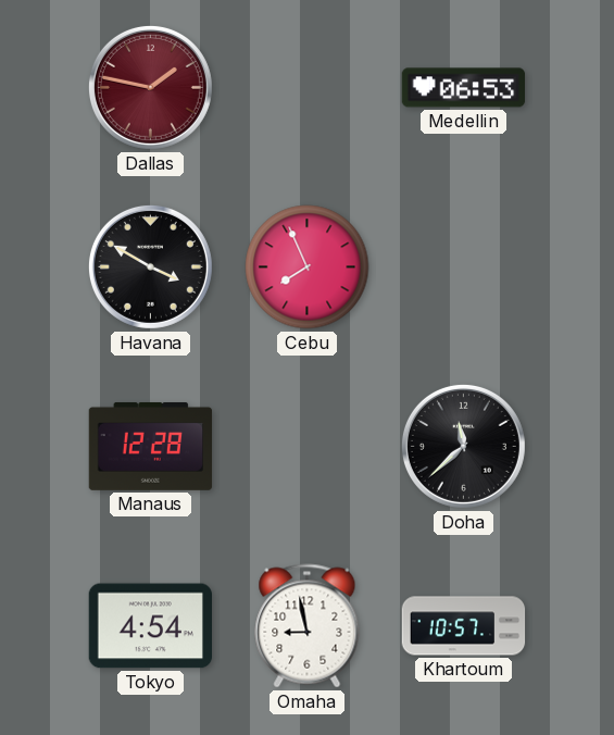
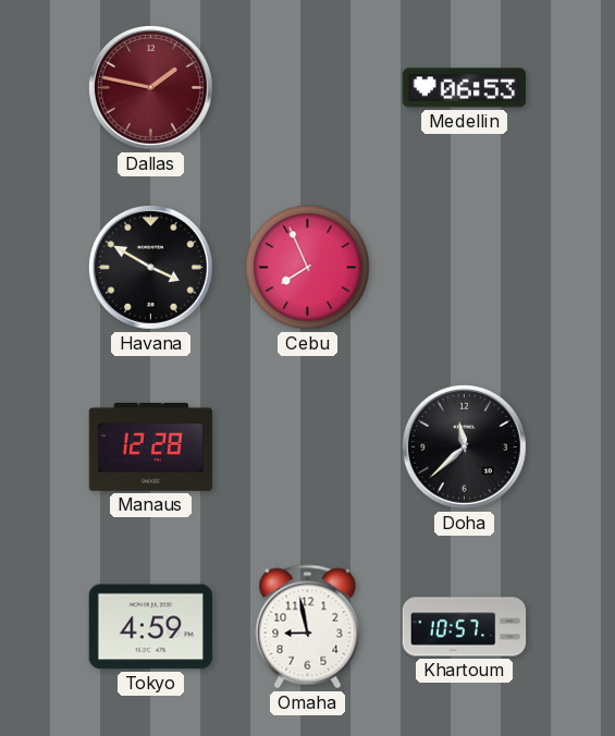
Tokyo: 4:54 -> 4:59 (150, 627)
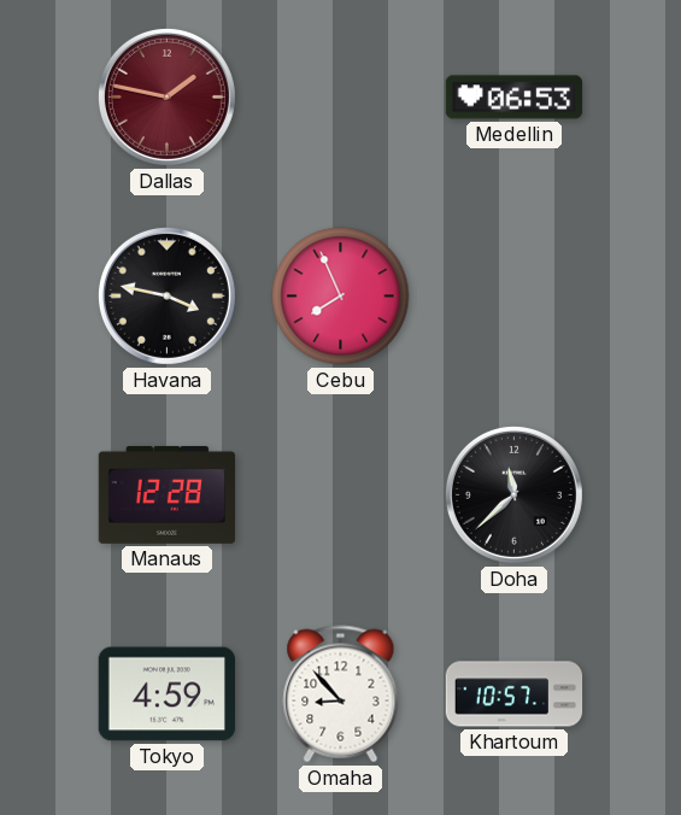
Havana: 3:50 -> 3:47 (166, 295)
Omaha: 8:58 -> 8:53 (341, 694)
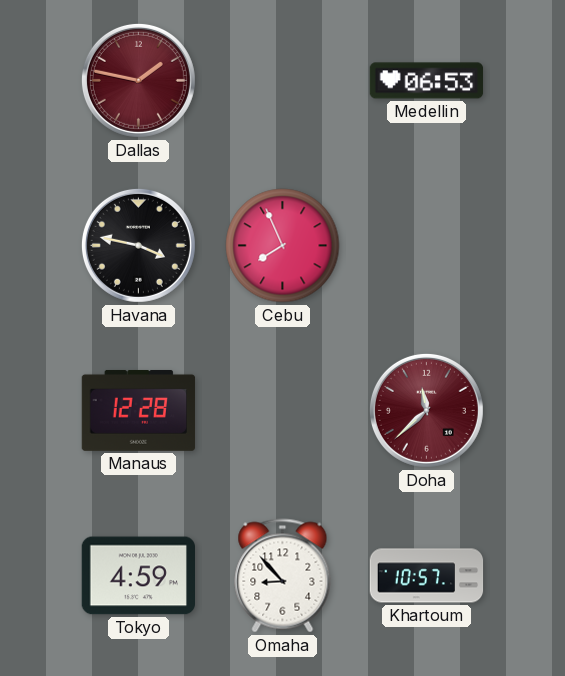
Doha dial: black -> burgundy (426, 410)
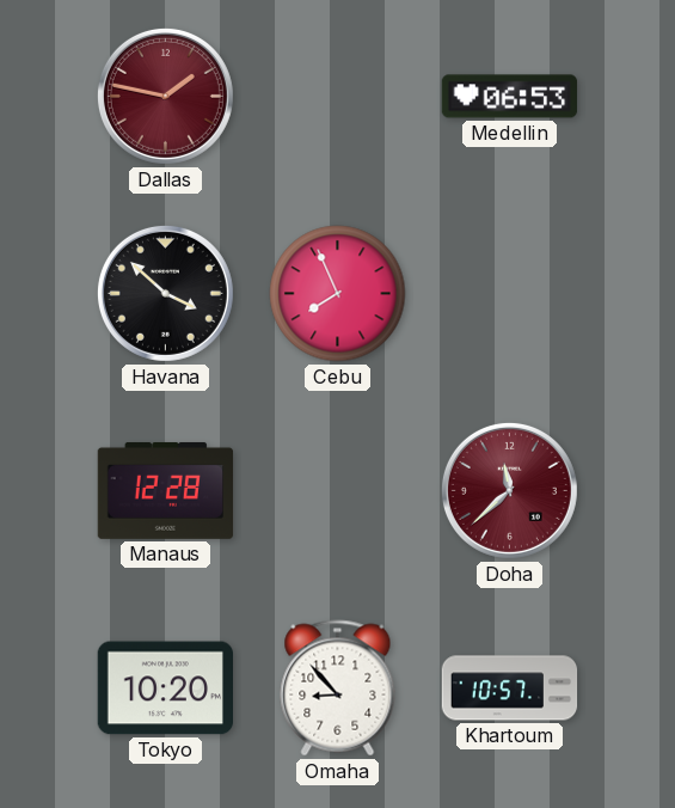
Havana: 3:47 -> 3:52 (165, 293)
Tokyo: 4:59 -> 10:20 (165, 688)
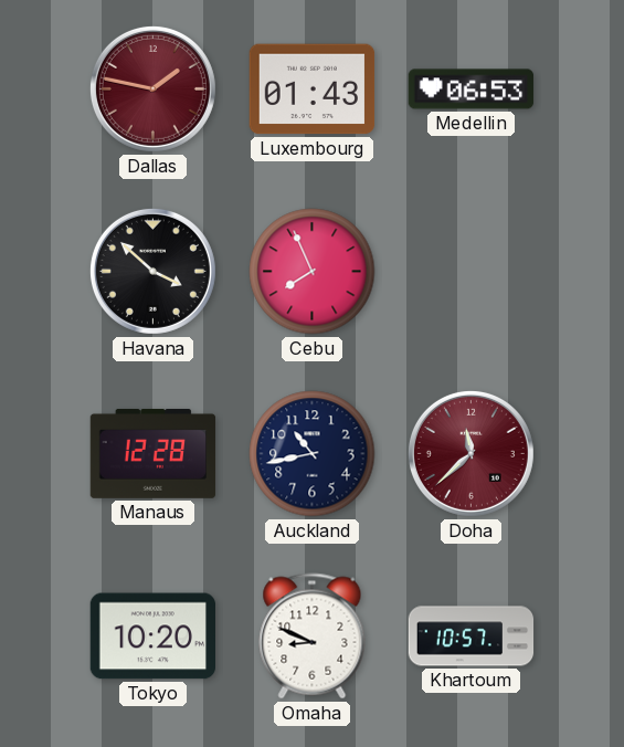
Luxembourg: none -> 01:43 (313, 90)
Auckland: none -> 10:43 (313, 454)
Omaha: 8:53 -> 8:49 (313, 636)
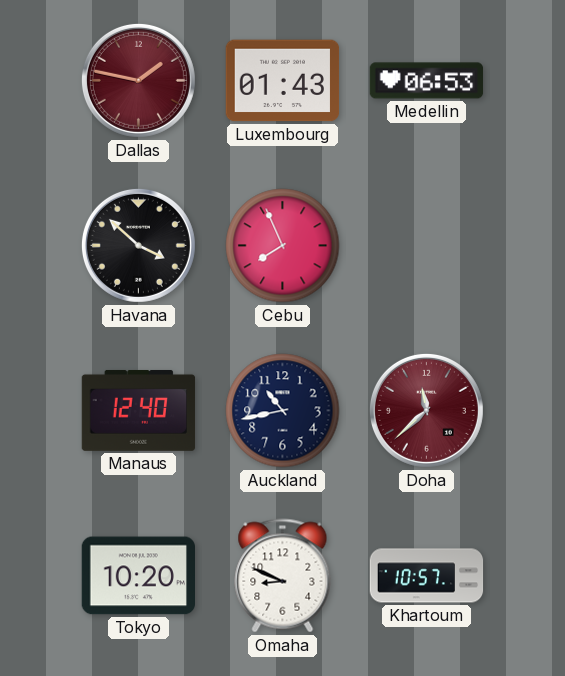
Manaus: 12:28 -> 12:40 (139, 410)
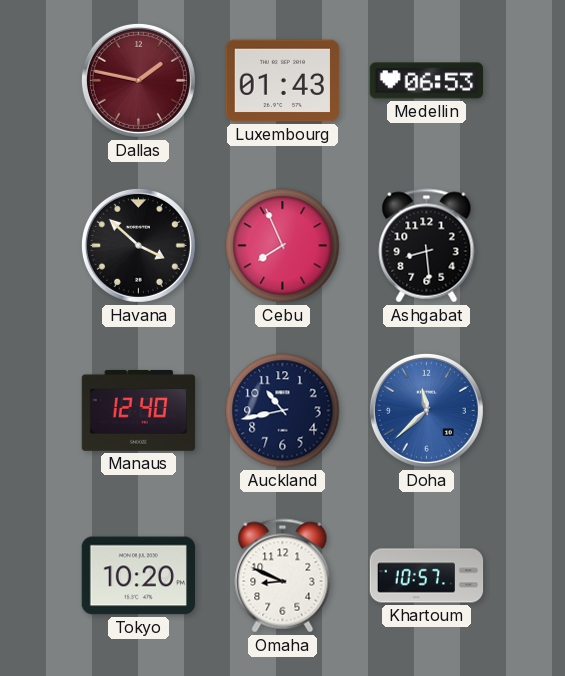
Ashgabat: none -> 8:29 (427, 246)
Doha dial: burgundy -> blue (426, 410)
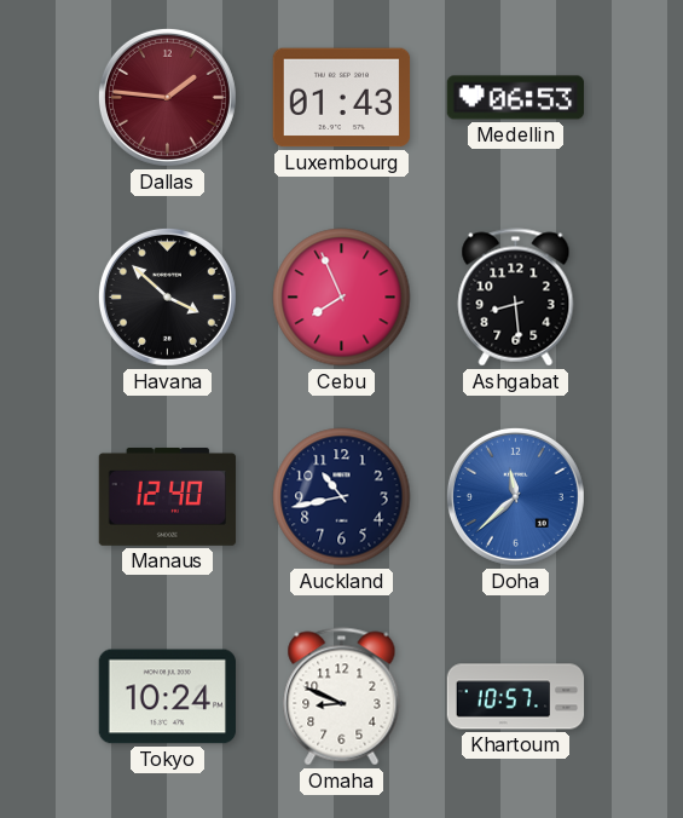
Dallas: 1:47 -> 1:46 (167, 97)
Tokyo: 10:20 -> 10:24 (167, 697)
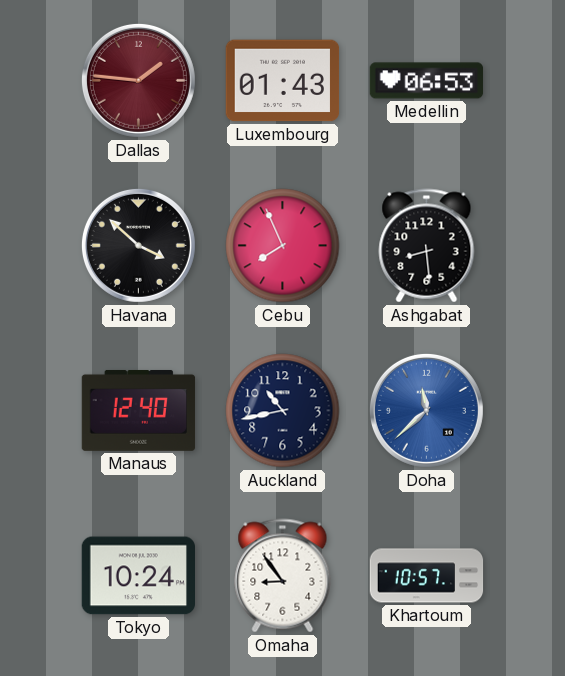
Omaha: 8:49 -> 8:54 (283, 576)
